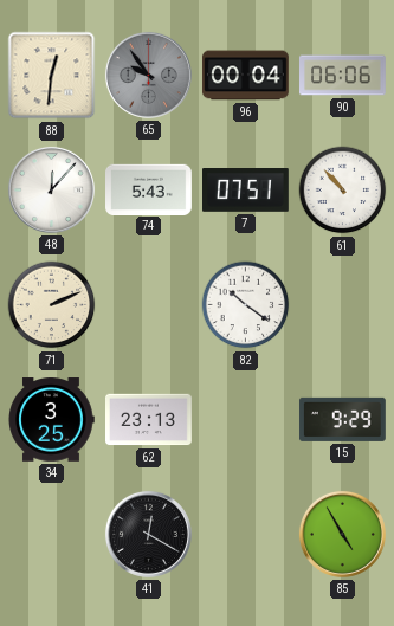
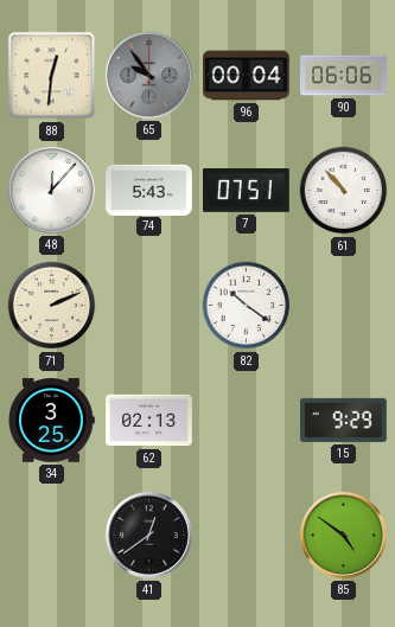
62: 23:13 -> 02:13 (149, 421)
41: 12:20 -> 12:39 (148, 535)
85: 4:55 -> 4:51 (343, 535)
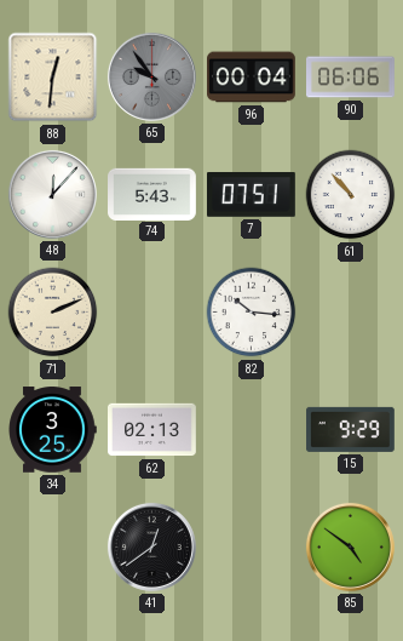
82: 10:21 -> 10:16 (252, 313)
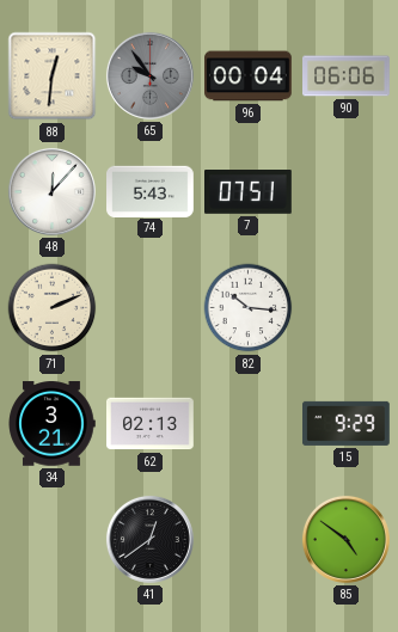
61: 10:53 -> none (351, 195)
34: 3:25 -> 3:21 (51, 424)
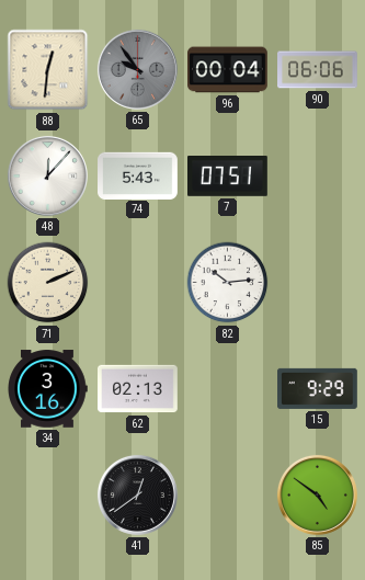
82: 10:16 -> 10:14 (228, 283)
34: 3:21 -> 3:16 (47, 389)
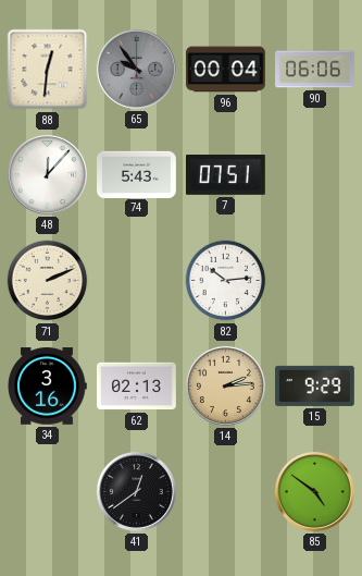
14: none -> 2:14 (225, 385)
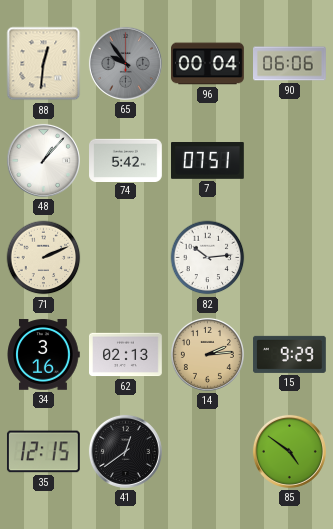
48: 12:07 -> 1:07 (43, 160)
74: 5:43 -> 5:42 (126, 160)
35: none -> 12:15 (43, 452)
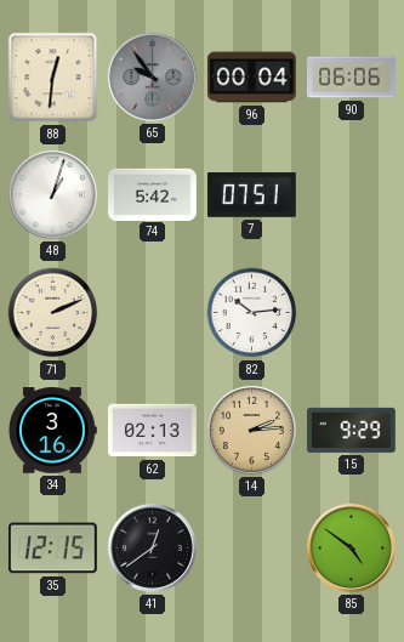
48: 1:07 -> 1:03 (52, 194)
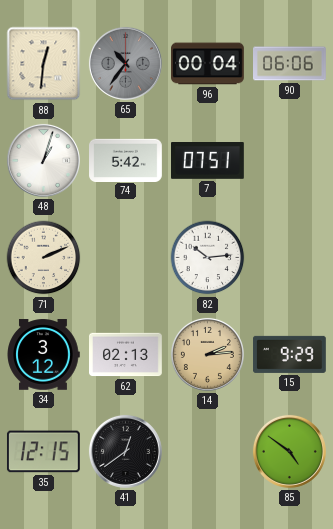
65: 9:54 -> 10:36 (125, 63)
34: 3:16 -> 3:12 (43, 355)
